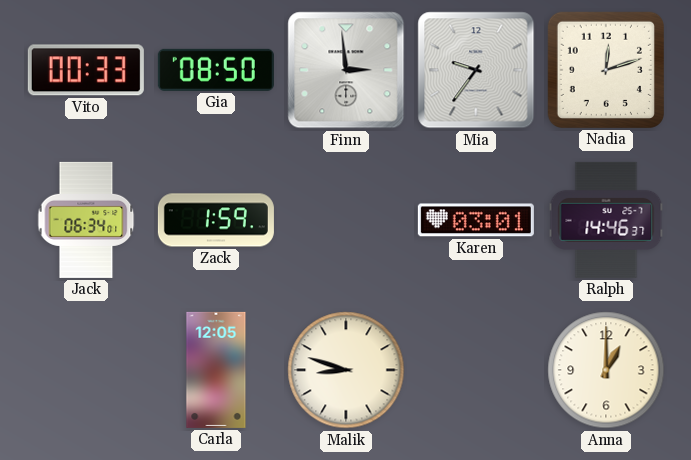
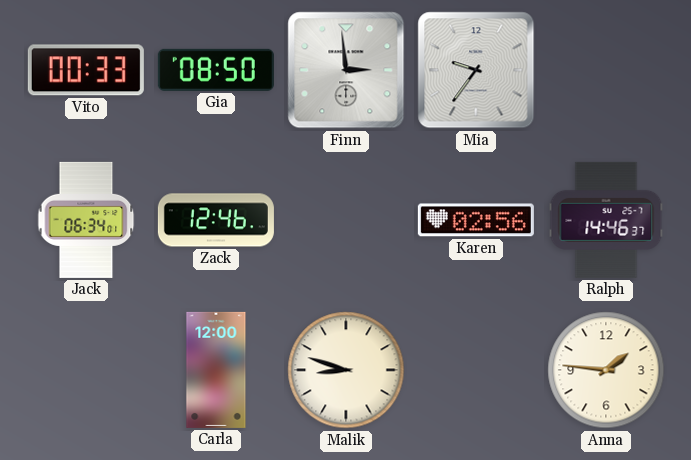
Nadia: 12:12 -> none (606, 70)
Zack: 1:59 -> 12:46 (216, 220)
Karen: 03:01 -> 02:56 (476, 220)
Carla: 12:05 -> 12:00 (216, 370)
Anna: 1:00 -> 1:46 (606, 370)
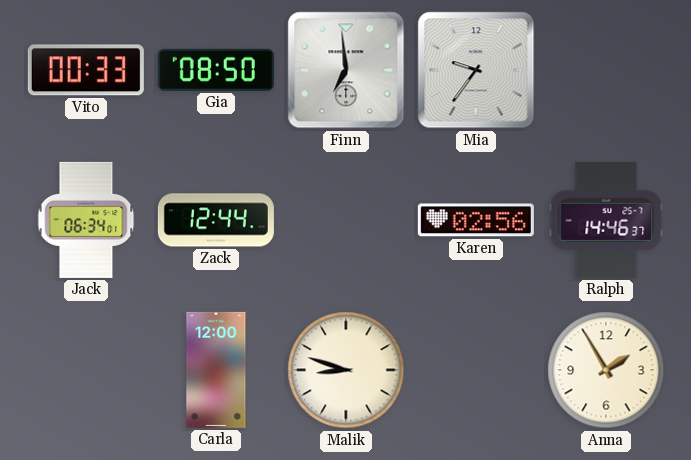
Finn: 2:59 -> 6:59 (346, 70)
Zack: 12:46 -> 12:44 (216, 220)
Anna: 1:46 -> 1:55 (606, 370)
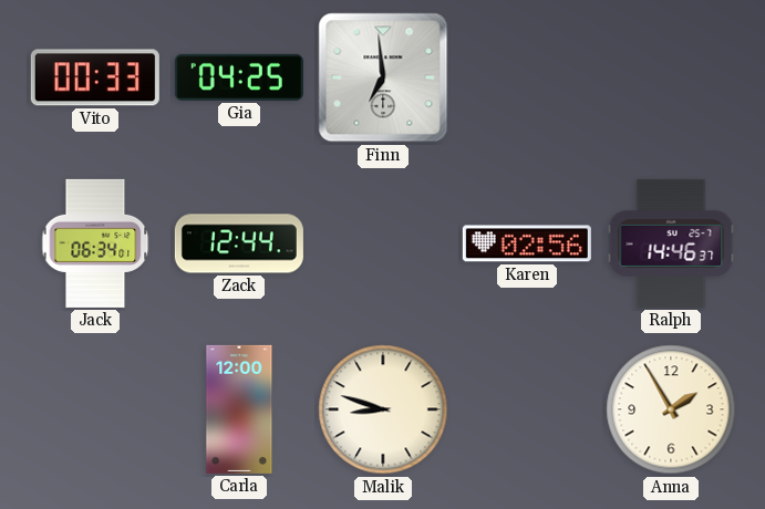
Gia: 08:50 -> 04:25 (239, 77)
Mia: 9:36 -> none (476, 70)
